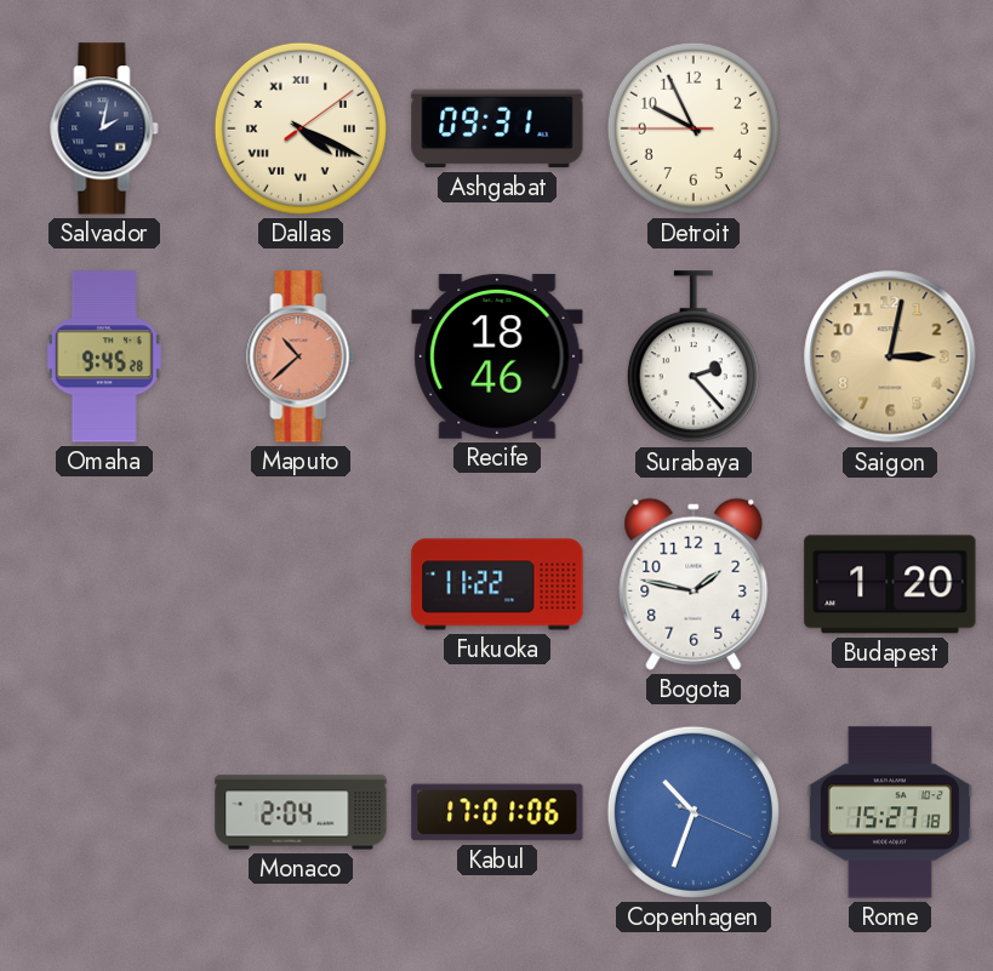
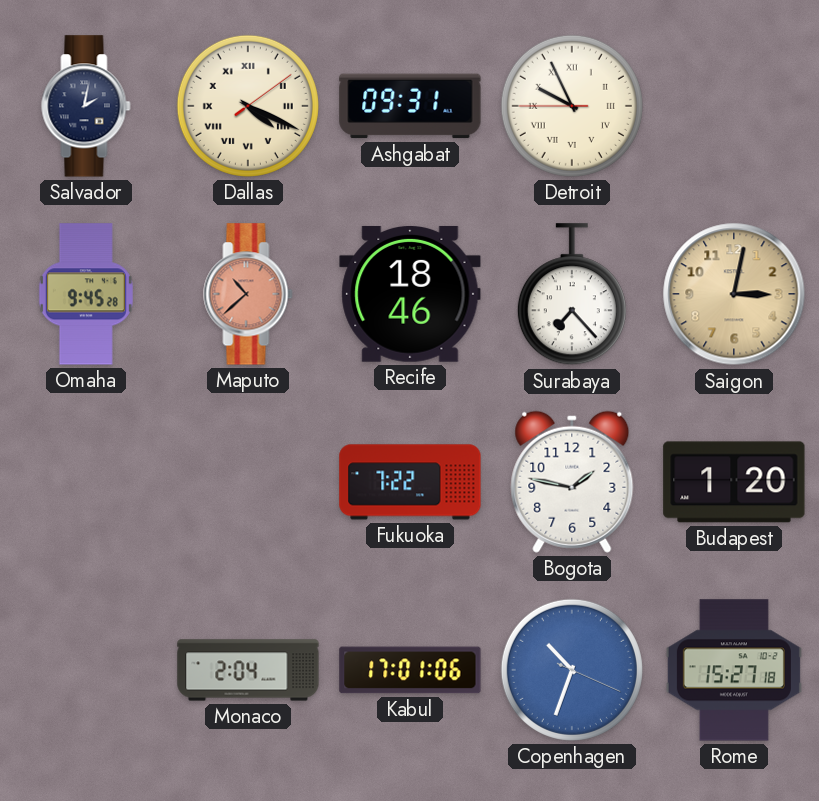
Detroit numerals: Arabic -> Roman (572, 106)
Surabaya: 2:23 -> 7:23 (572, 295)
Fukuoka: 11:22 -> 7:22 (410, 482)
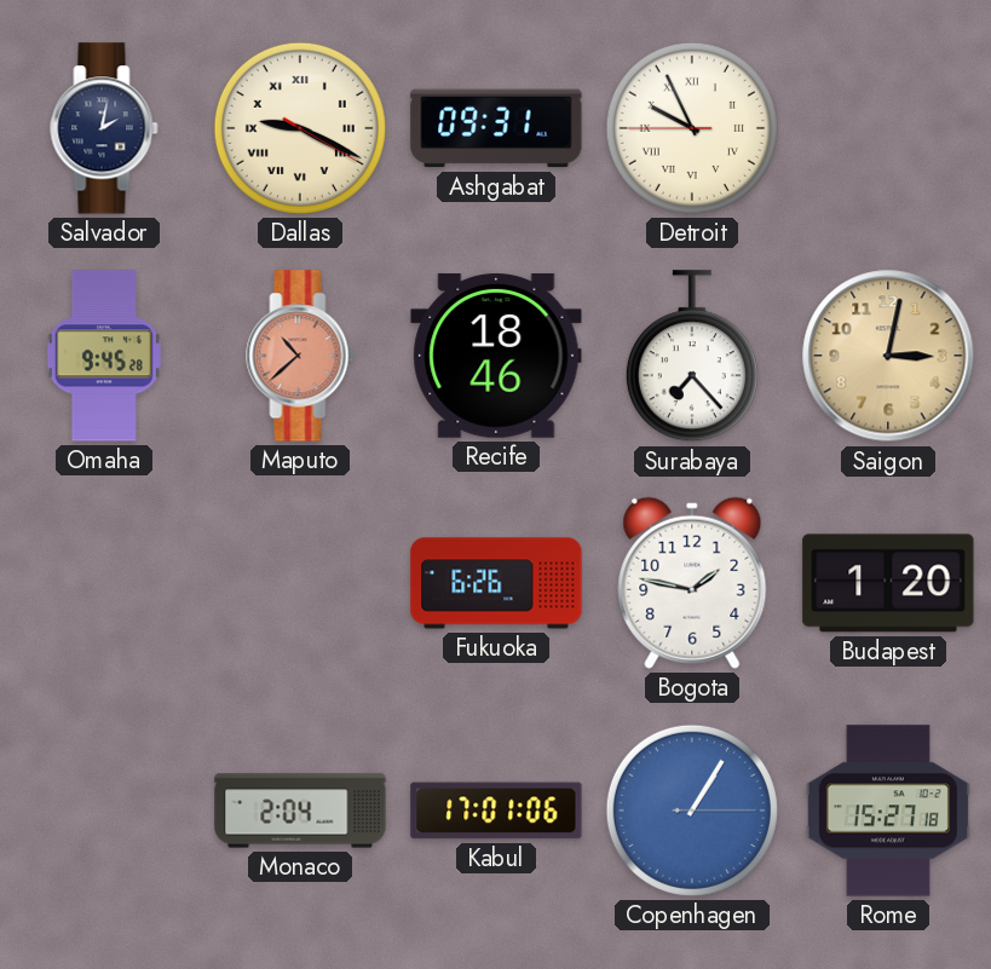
Dallas: 4:19 -> 9:19 (300, 128)
Fukuoka: 7:22 -> 6:26 (496, 583)
Copenhagen: 10:33 -> 1:05 (692, 811)
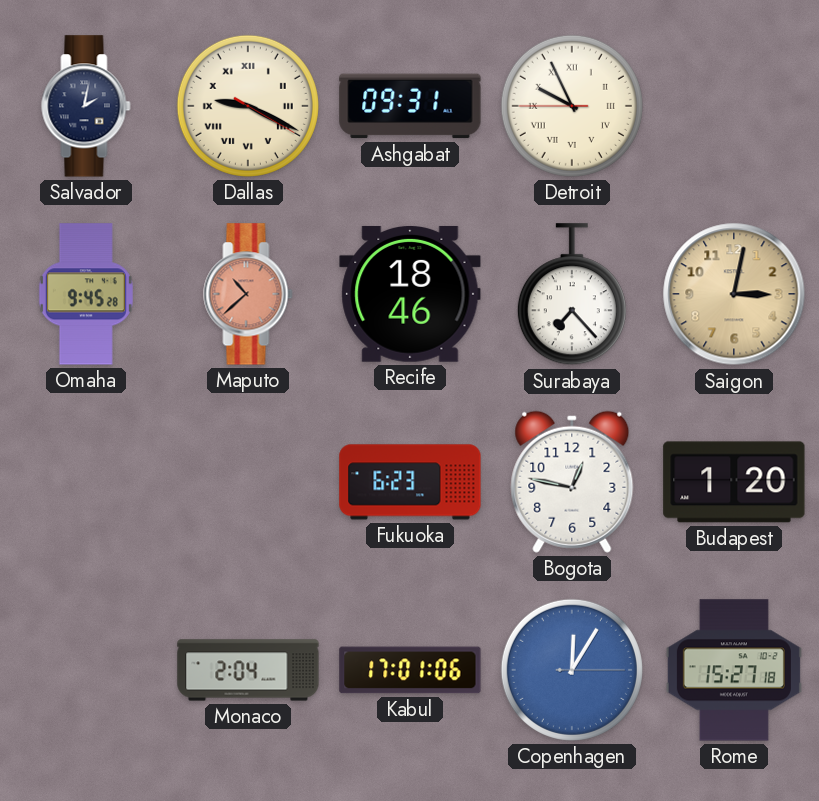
Fukuoka: 6:26 -> 6:23 (410, 482)
Bogota: 1:47 -> 12:47 (572, 482)
Copenhagen: 1:05 -> 12:05 (572, 670)
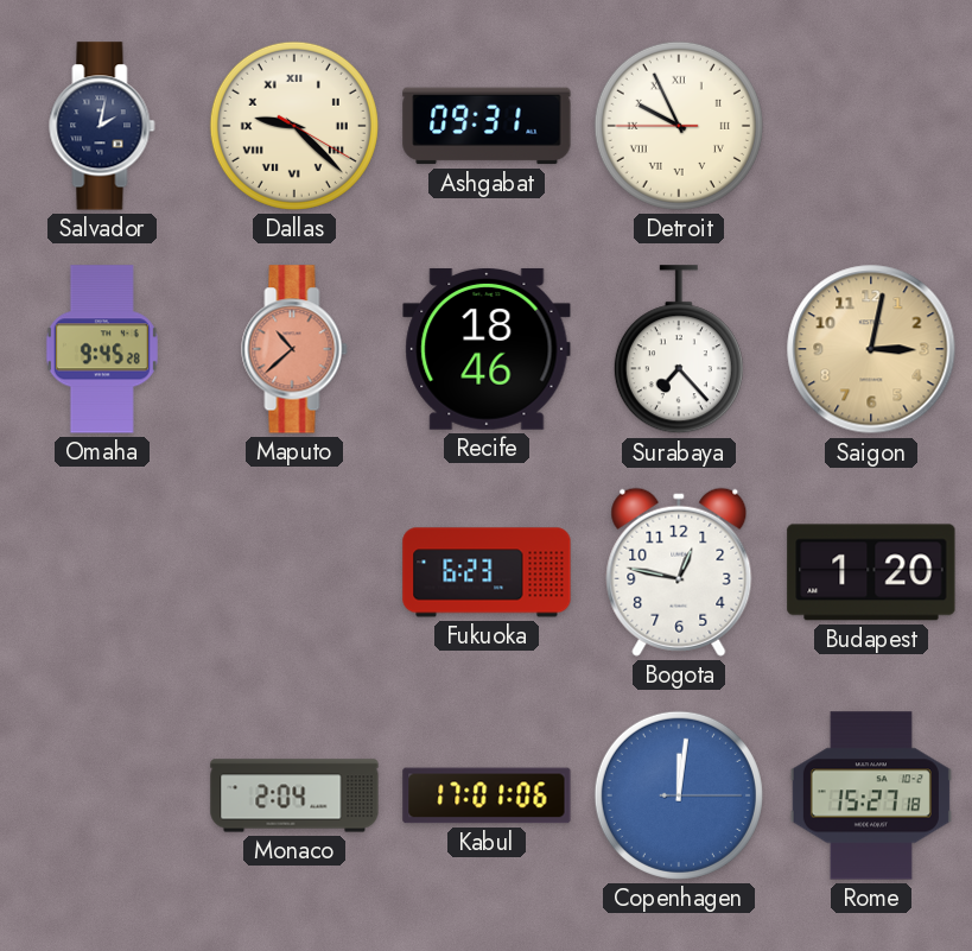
Dallas: 9:19 -> 9:22 (294, 126)
Copenhagen: 12:05 -> 12:01 (679, 795)
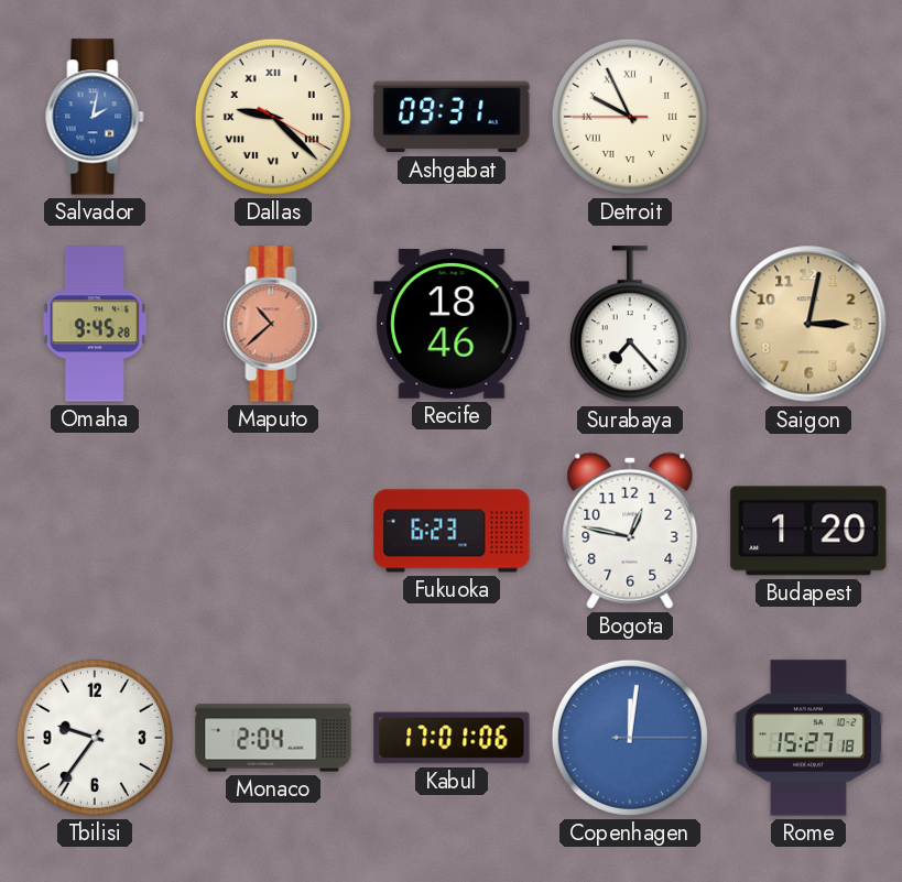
Salvador dial: navy -> blue (95, 117)
Tbilisi: none -> 9:36 (95, 738)
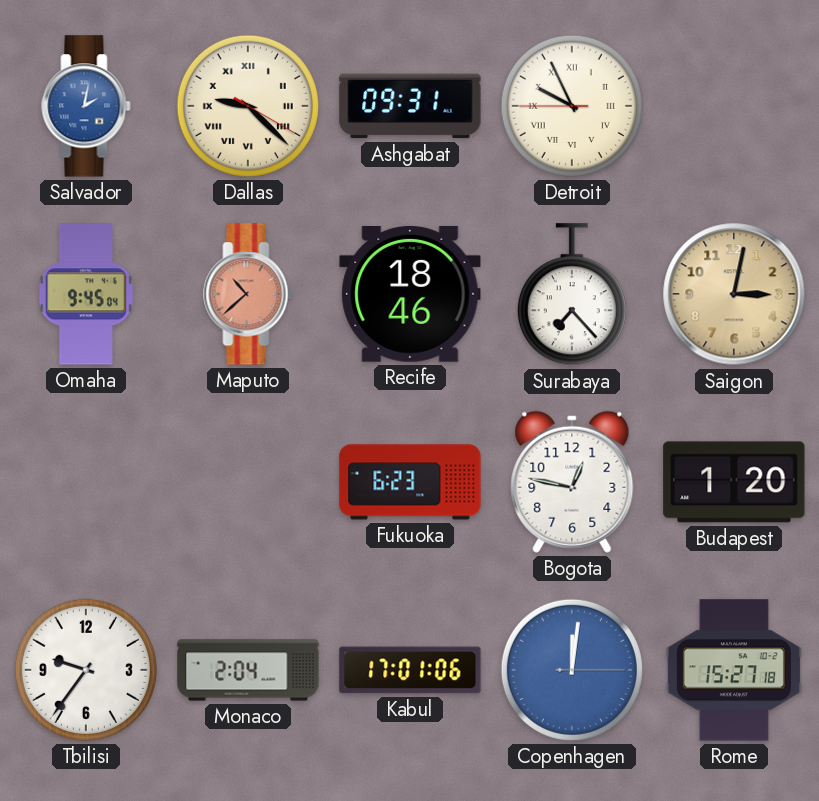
Omaha: 9:45:28 -> 9:45:04 (86, 294)
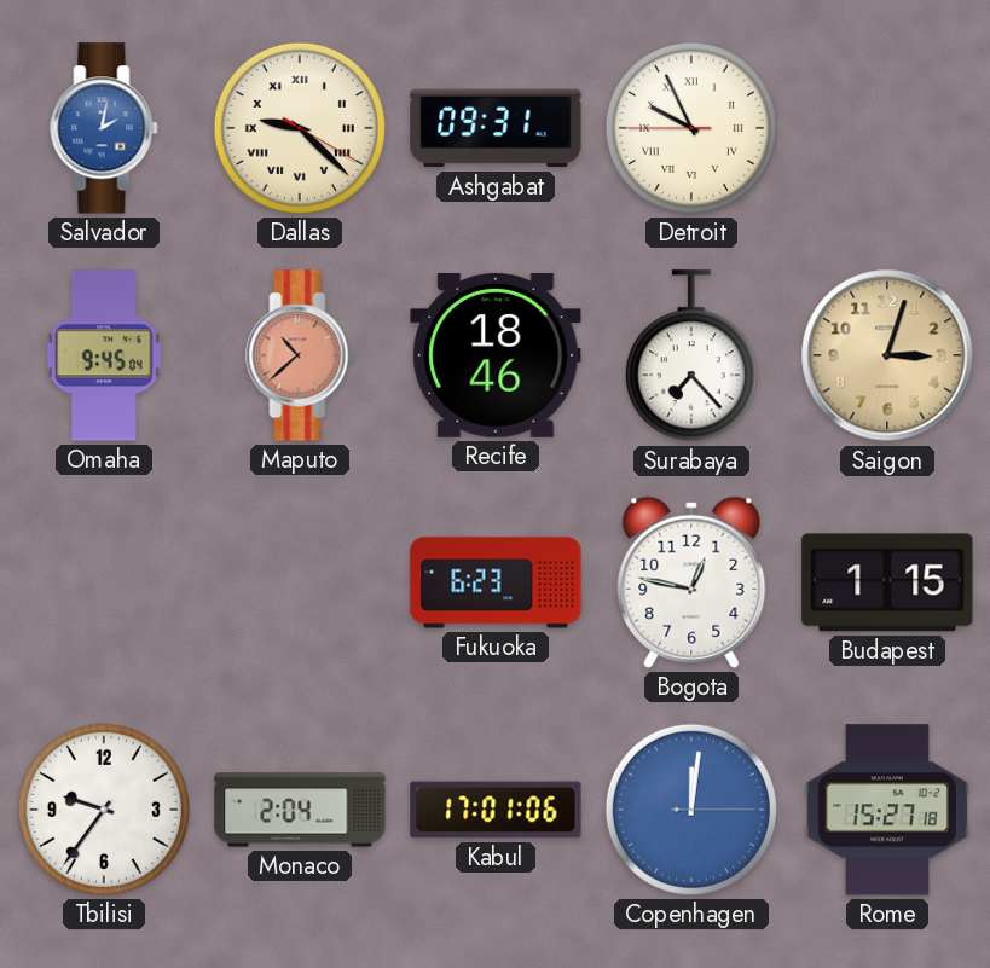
Saigon: 3:02 -> 3:03 (887, 355)
Budapest: 1:20 -> 1:15 (887, 582)
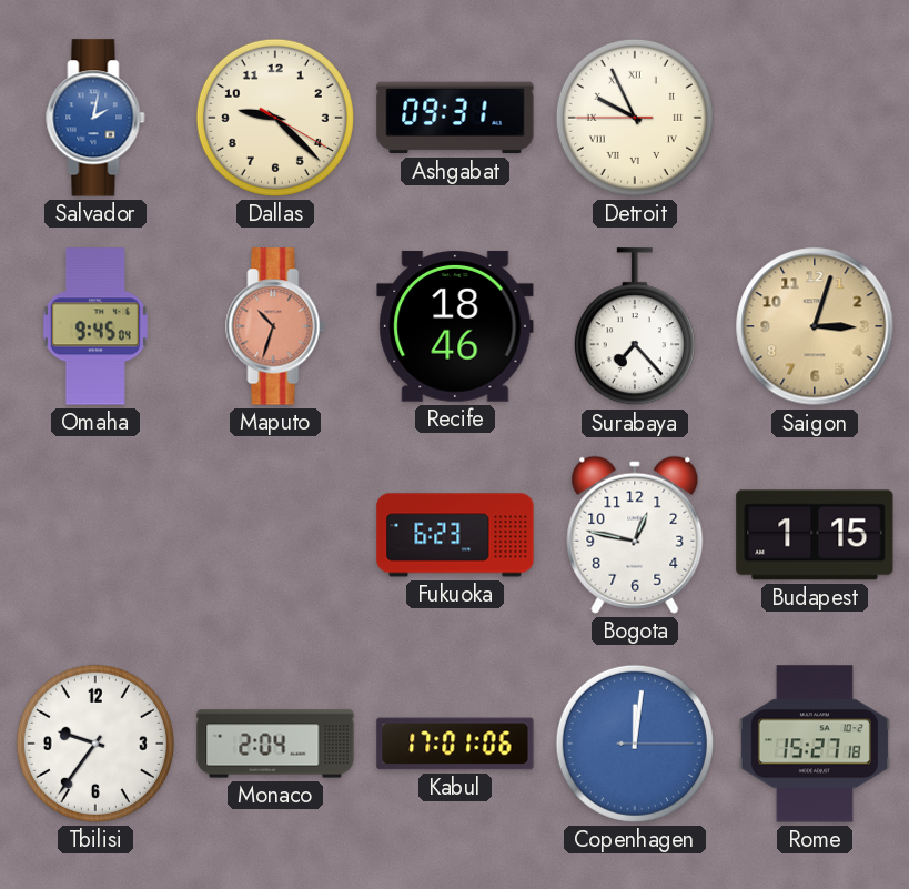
Dallas numerals: Roman -> Arabic (275, 118)
Maputo: 10:38 -> 10:33 (275, 326)
